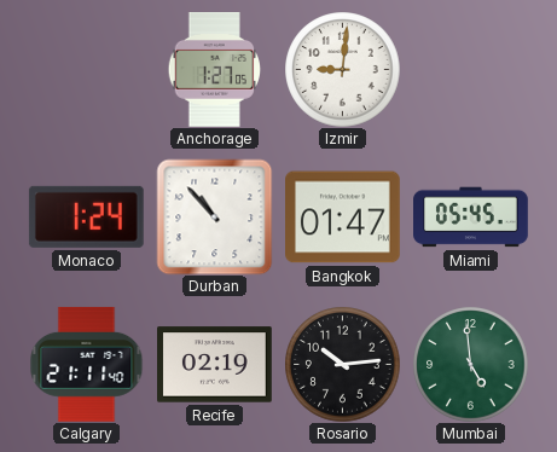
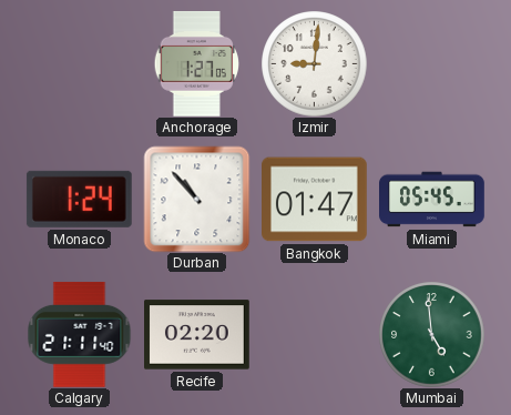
Recife: 02:19 -> 02:20 (197, 335)
Rosario: 10:14 -> none (342, 364)
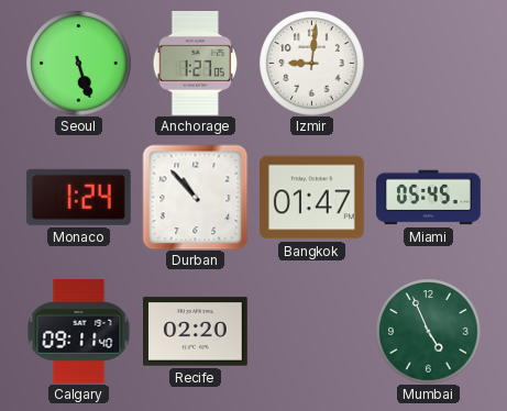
Seoul: none -> 5:27 (78, 63)
Calgary: 21:11 -> 09:11 (79, 332)
Mumbai: 4:59 -> 4:56 (428, 331)
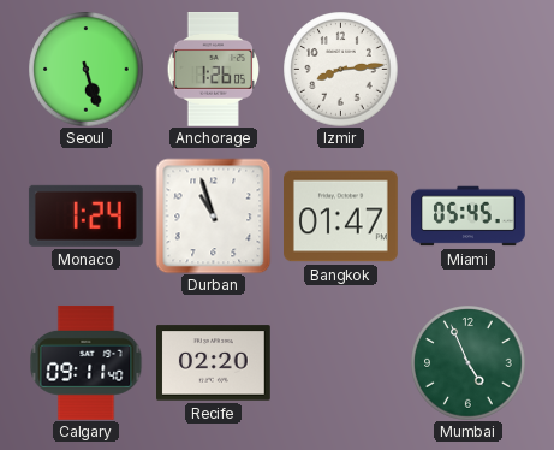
Anchorage: 1:27 -> 1:26 (214, 70)
Izmir: 9:01 -> 8:14 (340, 69)
Durban: 10:53 -> 10:57 (213, 215)
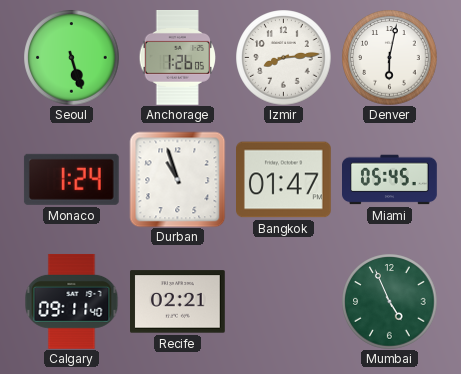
Denver: none -> 6:02 (389, 57)
Recife: 02:20 -> 02:21 (178, 302)
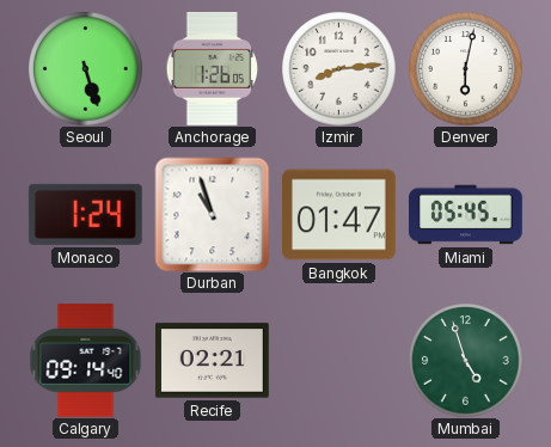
Calgary: 09:11 -> 09:14 (86, 361)
Mumbai: 4:56 -> 4:57 (465, 360)
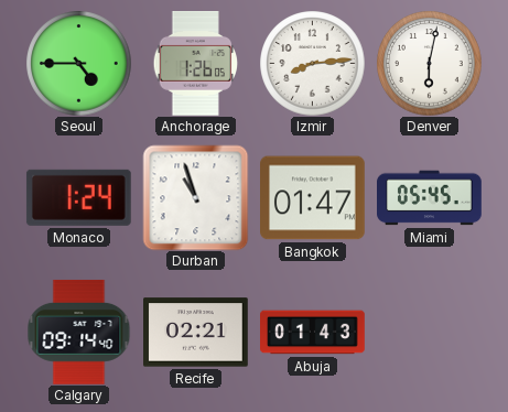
Seoul: 5:27 -> 4:45 (78, 63)
Abuja: none -> 01:43 (313, 333)
Mumbai: 4:57 -> none (465, 360)
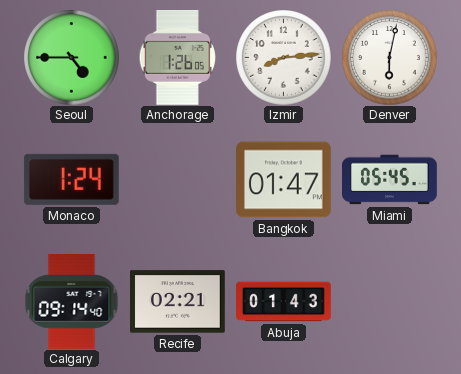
Durban: 10:57 -> none (195, 197)
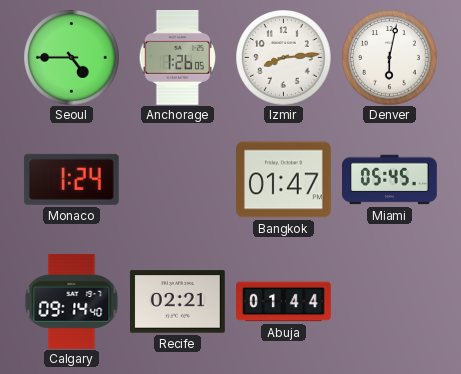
Abuja: 01:43 -> 01:44 (284, 302)
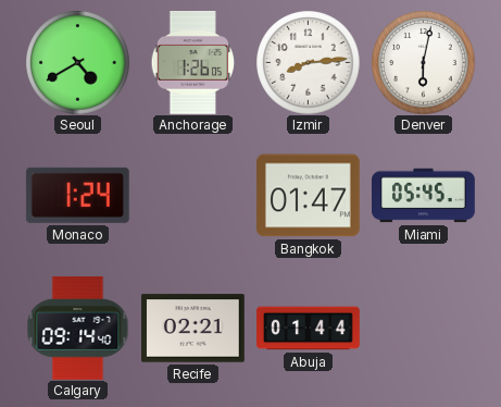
Seoul: 4:45 -> 4:40 (77, 62)
